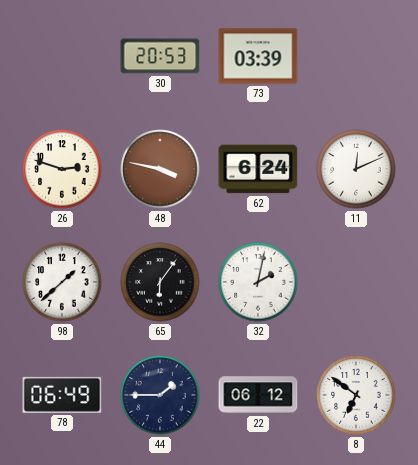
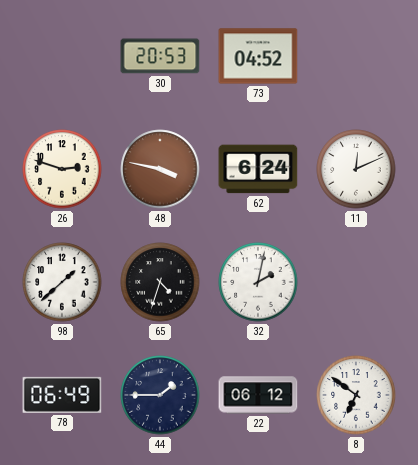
73: 03:39 -> 04:52 (258, 56)
65: 6:06 -> 4:33 (160, 282)
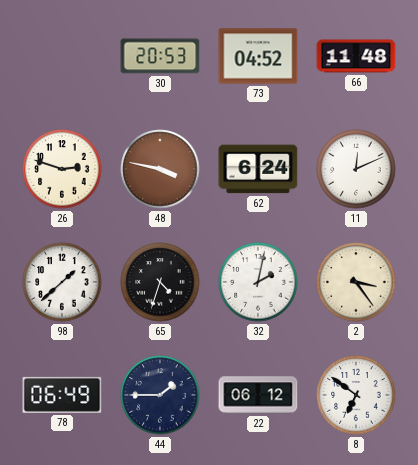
66: none -> 11:48 (356, 56)
2: none -> 3:24 (356, 282)
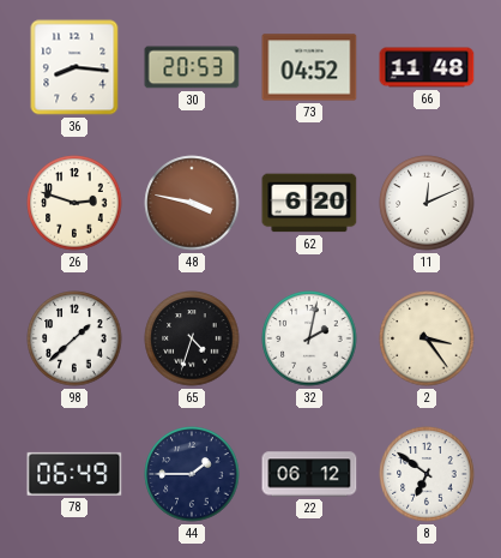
36: none -> 8:16 (74, 67)
62: 6:24 -> 6:20 (309, 203)
